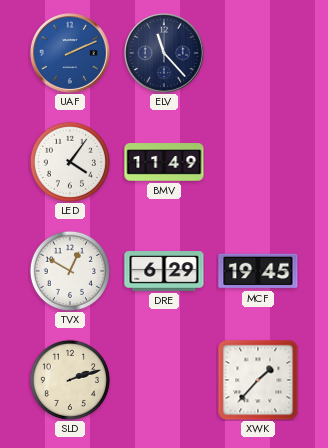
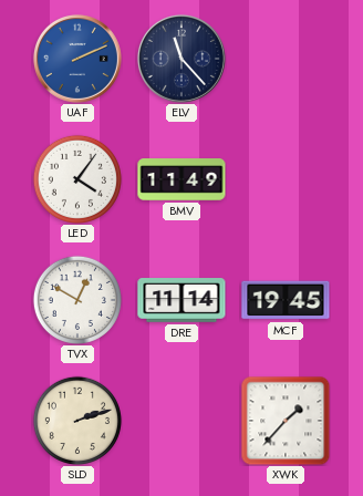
DRE: 6:29 -> 11:14 (181, 300)
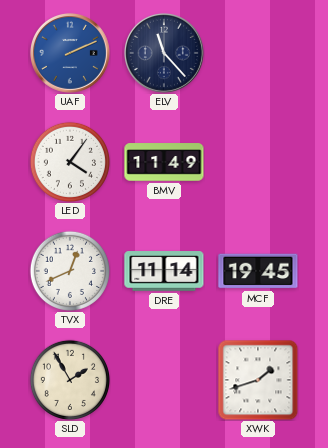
TVX: 12:50 -> 12:41 (70, 271)
SLD: 2:12 -> 1:55 (70, 380)
XWK: 1:37 -> 1:42 (258, 380)
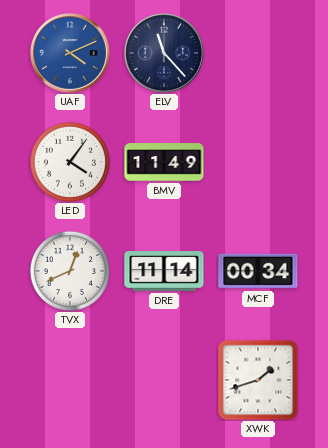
UAF: 2:11 -> 4:11 (70, 53)
MCF: 19:45 -> 00:34 (258, 271)
SLD: 1:55 -> none (70, 380)
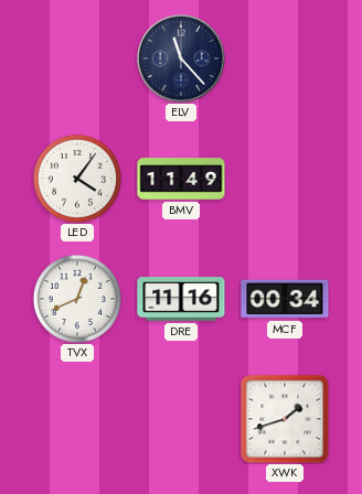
UAF: 4:11 -> none (70, 53)
DRE: 11:14 -> 11:16 (181, 299)
